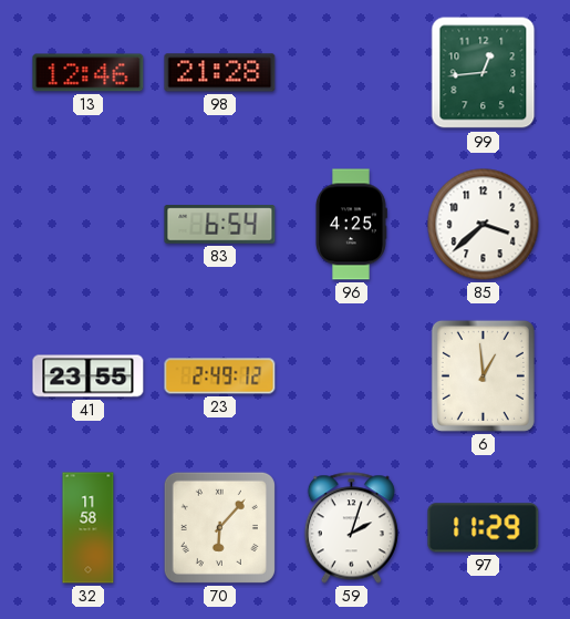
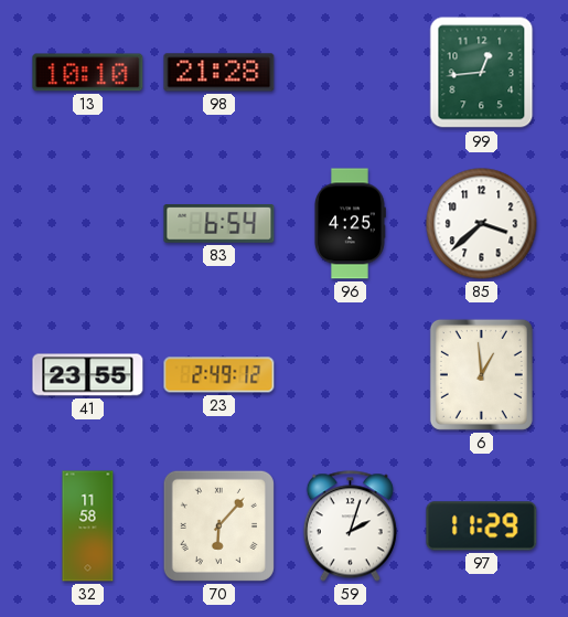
13: 12:46 -> 10:10 (88, 73)
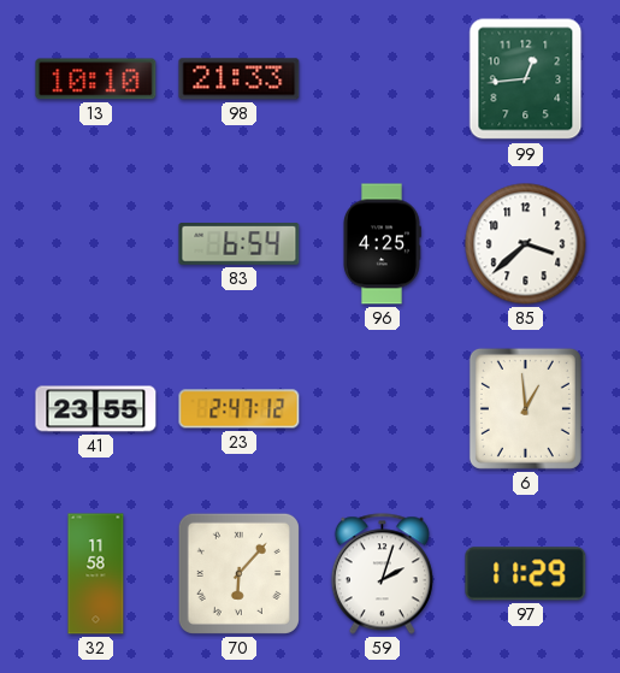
98: 21:28 -> 21:33 (240, 79)
23: 2:49 -> 2:47 (240, 409)
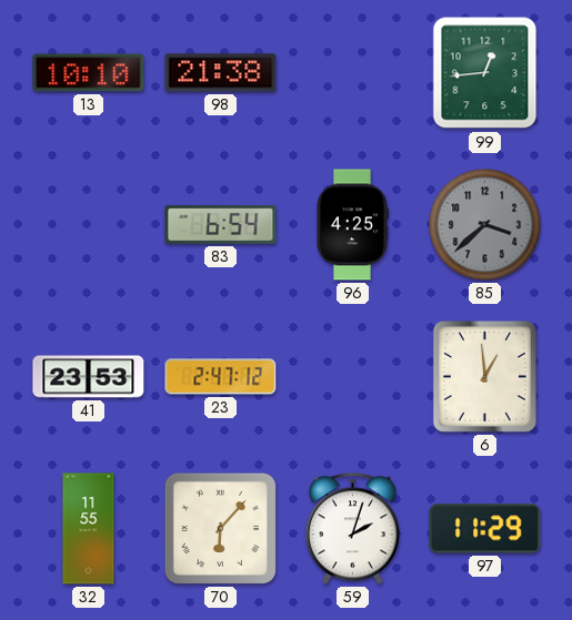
98: 21:33 -> 21:38 (221, 73)
85 dial: white -> grey (485, 225)
41: 23:55 -> 23:53 (89, 377)
32: 11:58 -> 11:55 (89, 529)
